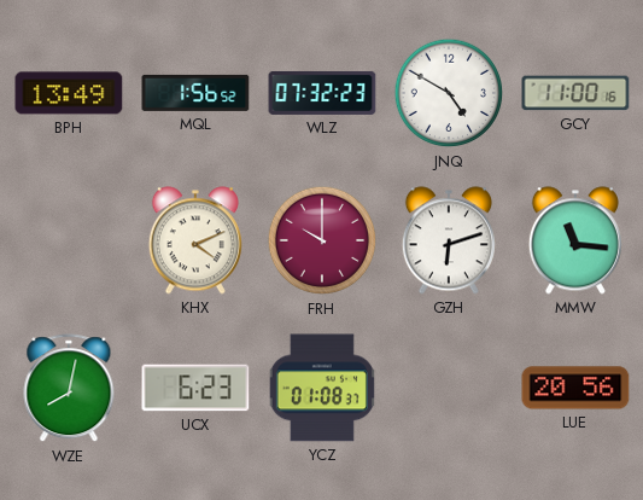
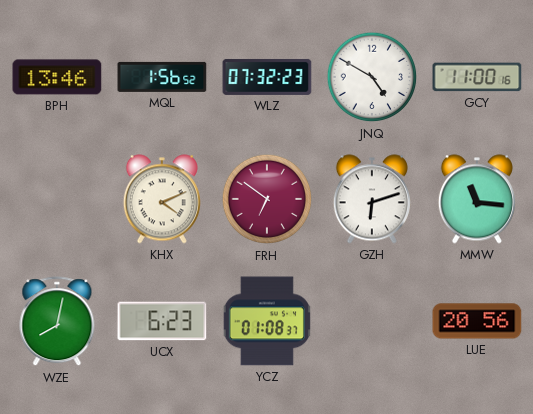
BPH: 13:49 -> 13:46 (57, 77)
FRH: 10:00 -> 6:51 (267, 199)
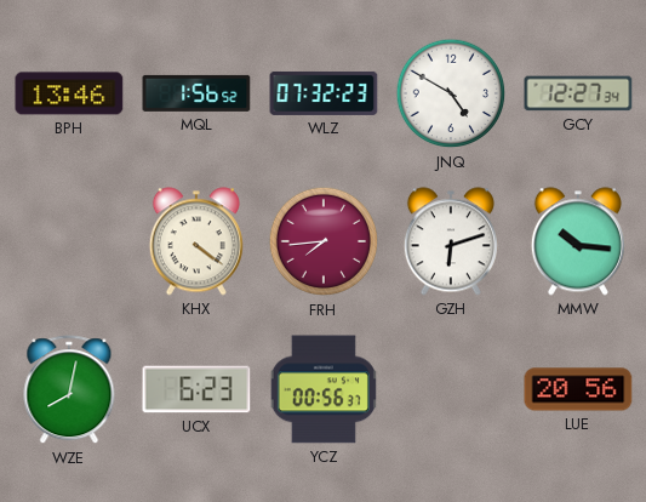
GCY: 11:00 -> 12:27 (578, 93)
KHX: 4:11 -> 4:21 (196, 241)
FRH: 6:51 -> 7:44 (324, 241)
MMW: 11:16 -> 10:16 (578, 241)
YCZ: 01:08 -> 00:56 (324, 389)
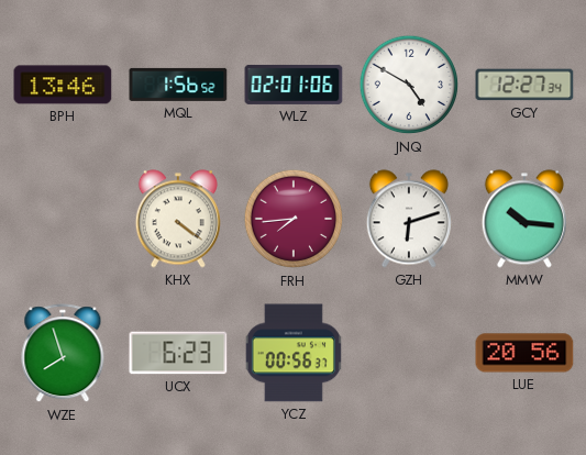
WLZ: 07:32 -> 02:01 (294, 85)
WZE: 8:02 -> 7:57 (63, 354)
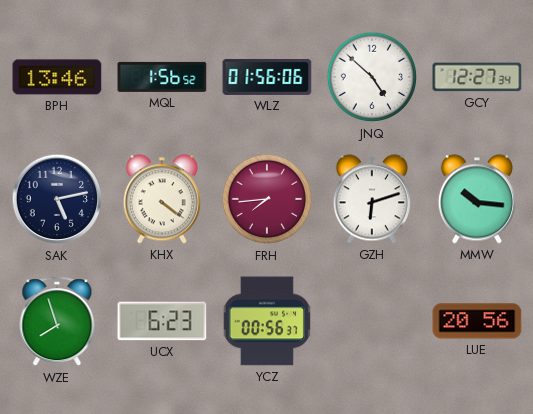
WLZ: 02:01 -> 01:56 (267, 77)
JNQ: 4:50 -> 4:52 (372, 77)
SAK: none -> 5:13 (57, 199)
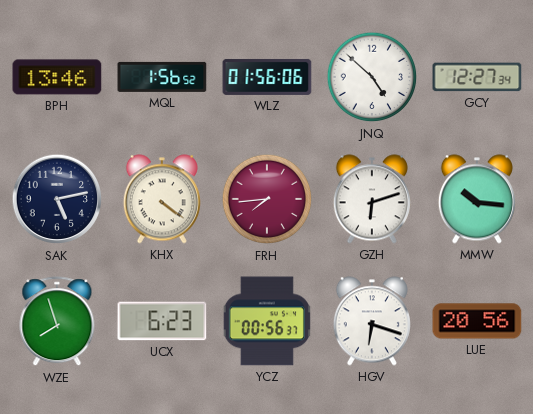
HGV: none -> 6:18 (372, 321)
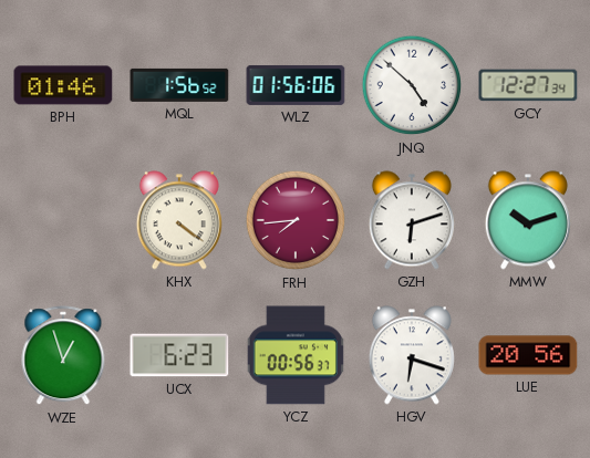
BPH: 13:46 -> 01:46 (63, 85)
SAK: 5:13 -> none (57, 199)
MMW: 10:16 -> 10:12 (528, 220)
WZE: 7:57 -> 12:57 (63, 356)
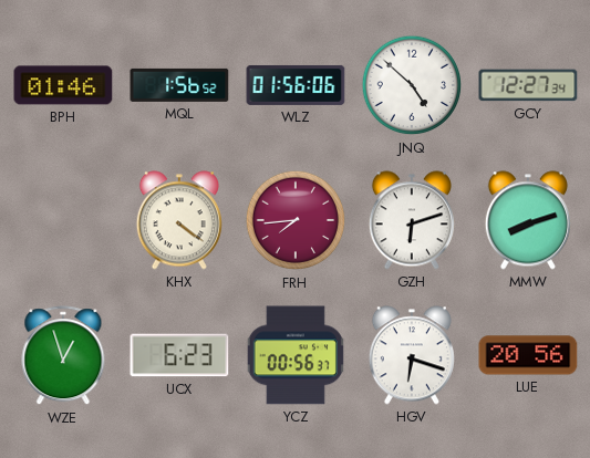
MMW: 10:12 -> 8:12 (528, 220)
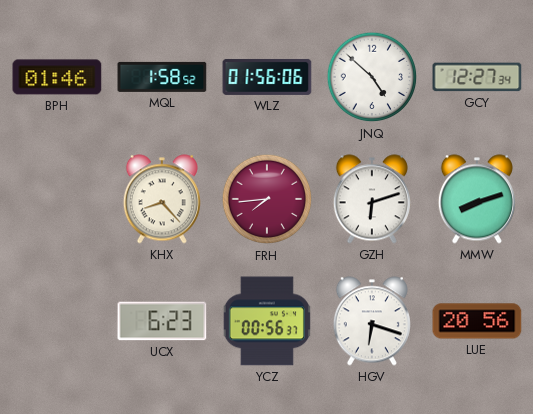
MQL: 1:56 -> 1:58 (162, 77)
KHX: 4:21 -> 8:23 (162, 199)
WZE: 12:57 -> none (63, 356)
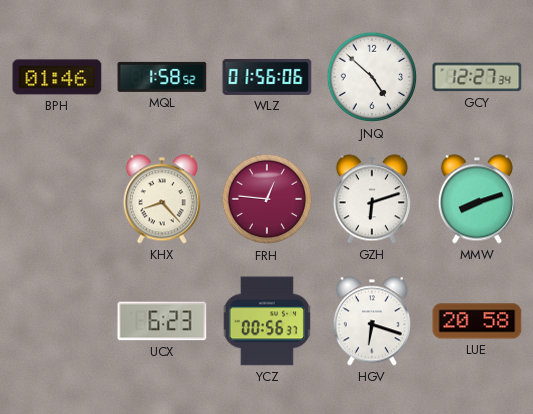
FRH: 7:44 -> 12:46 (267, 199)
LUE: 20:56 -> 20:58 (477, 321)
